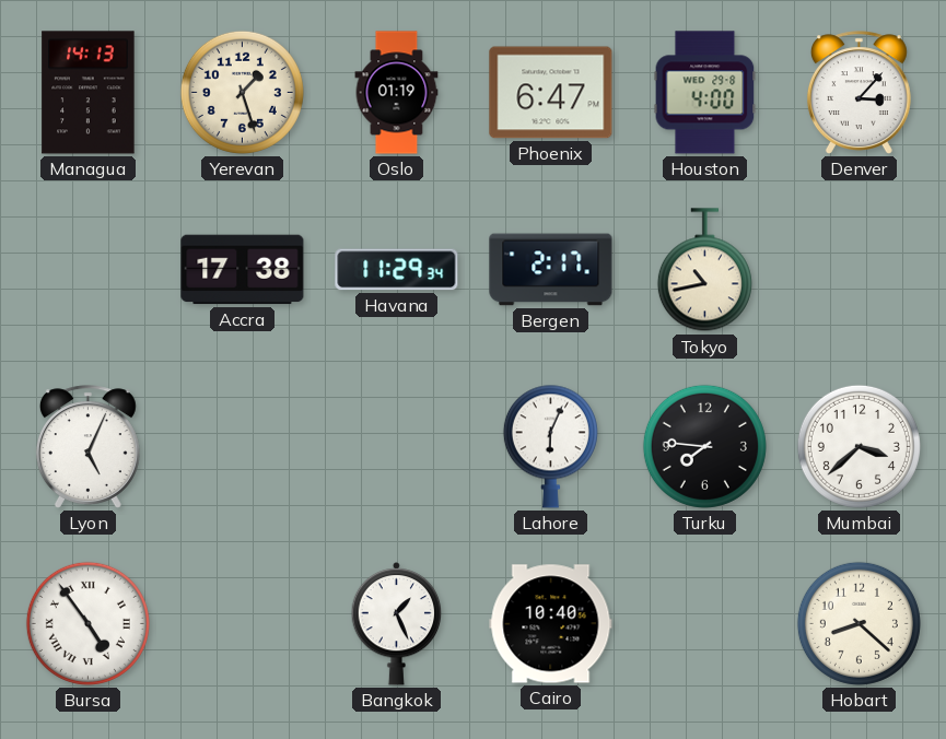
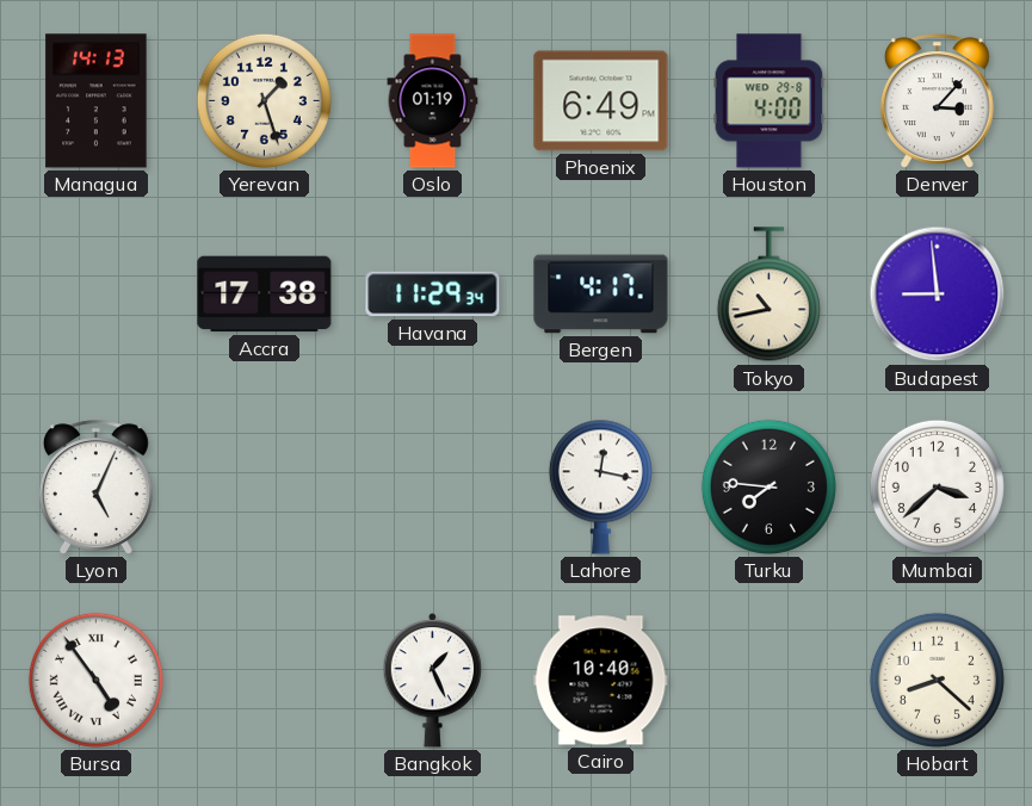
Phoenix: 6:47 -> 6:49 (601, 101)
Bergen: 2:17 -> 4:17 (601, 294)
Budapest: none -> 8:59 (938, 294)
Lahore: 6:04 -> 12:17 (600, 486)
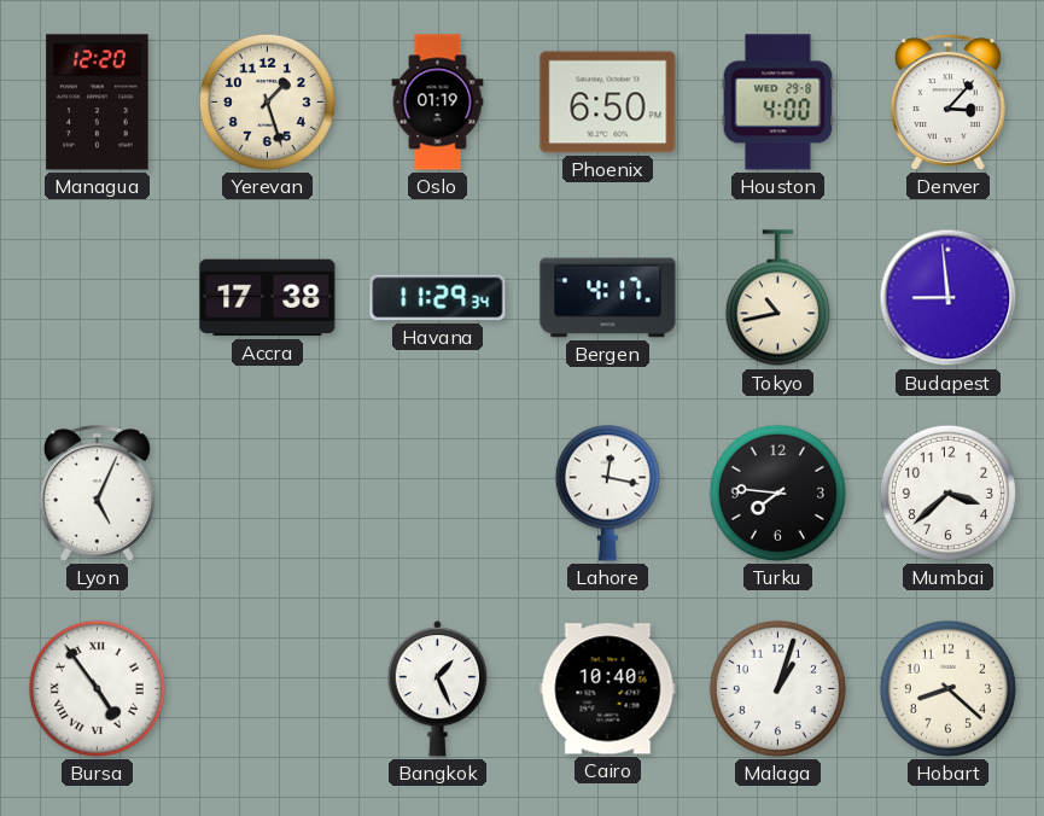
Managua: 14:13 -> 12:20 (98, 103)
Phoenix: 6:49 -> 6:50 (608, 103)
Malaga: none -> 1:03 (777, 688)
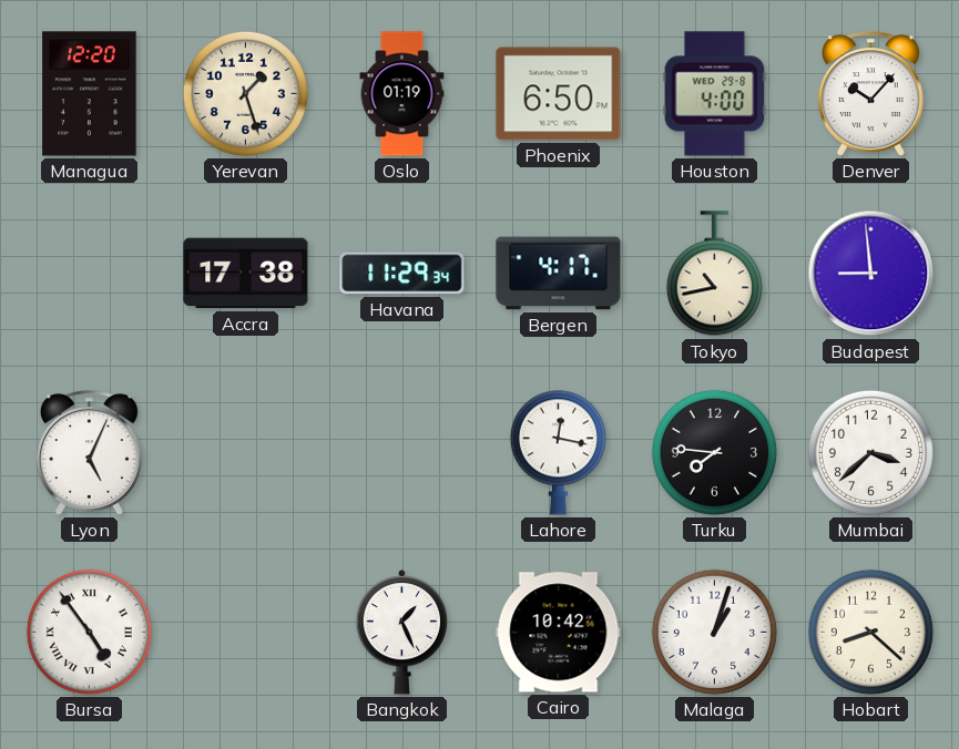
Denver: 3:07 -> 10:07 (870, 94)
Cairo: 10:40 -> 10:42 (559, 633)
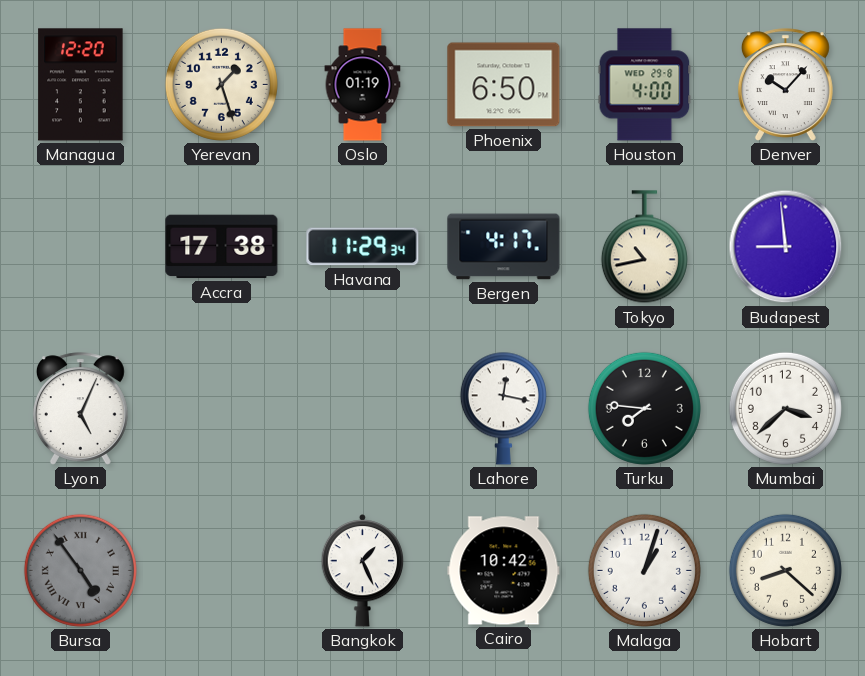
Bursa dial: white -> grey (80, 570)
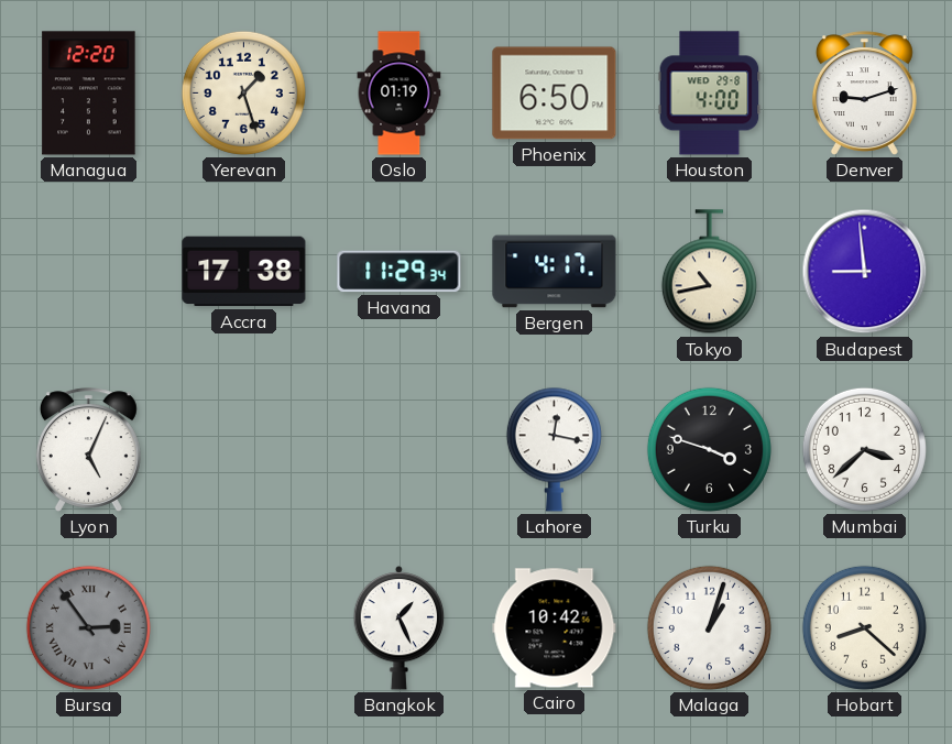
Denver: 10:07 -> 9:12 (864, 94)
Turku: 7:46 -> 3:48 (709, 449)
Bursa: 4:54 -> 2:54 (88, 627)
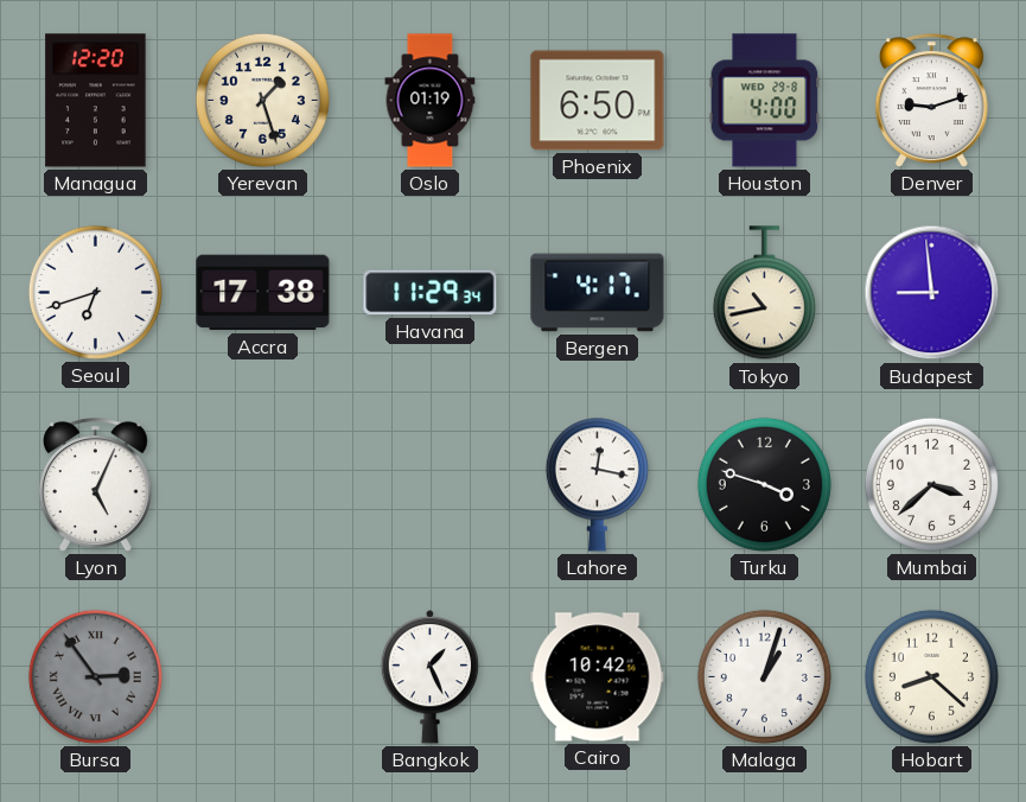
Seoul: none -> 6:42 (95, 292)
